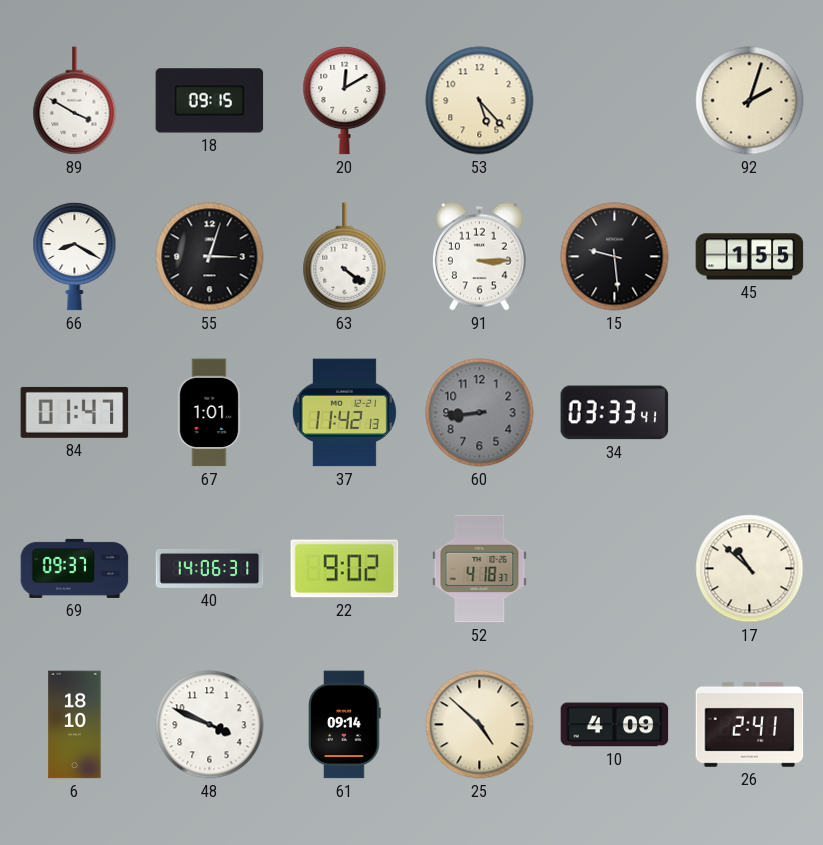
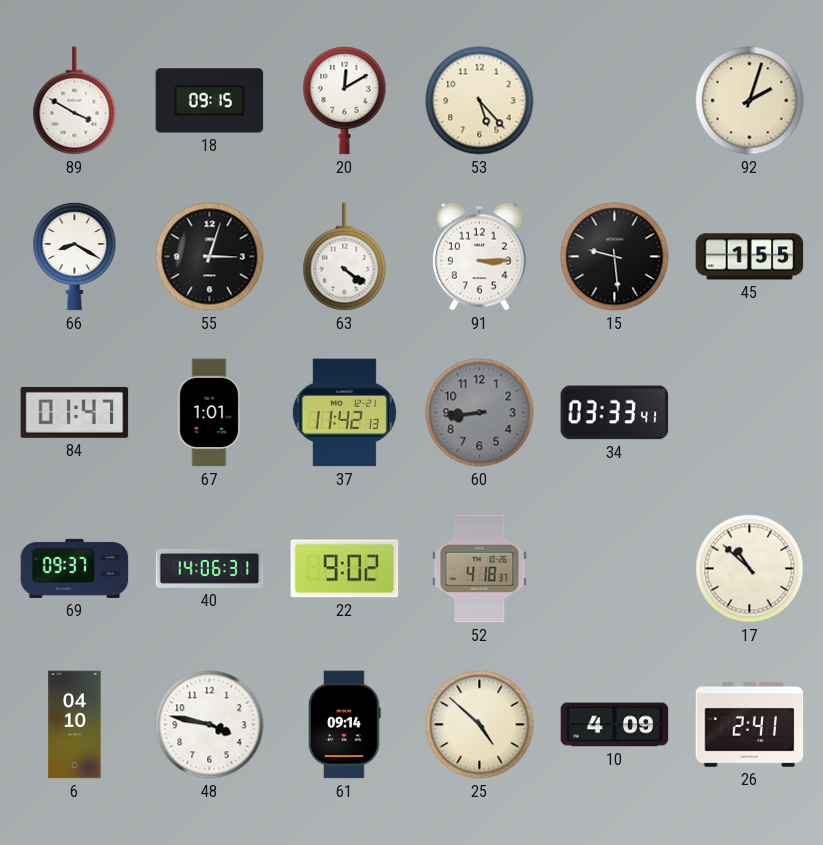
6: 18:10 -> 04:10 (75, 725)
48: 3:49 -> 3:47 (210, 725)
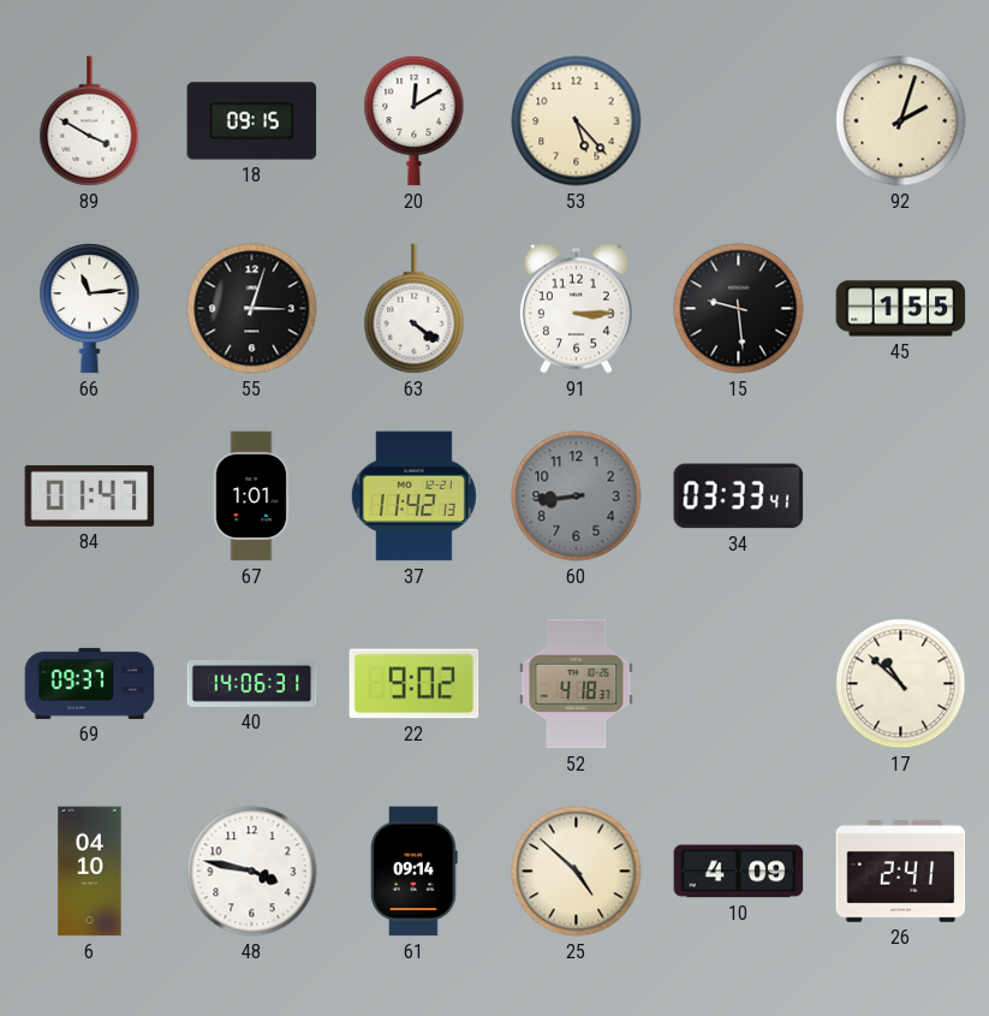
66: 8:20 -> 11:14 (90, 308)
